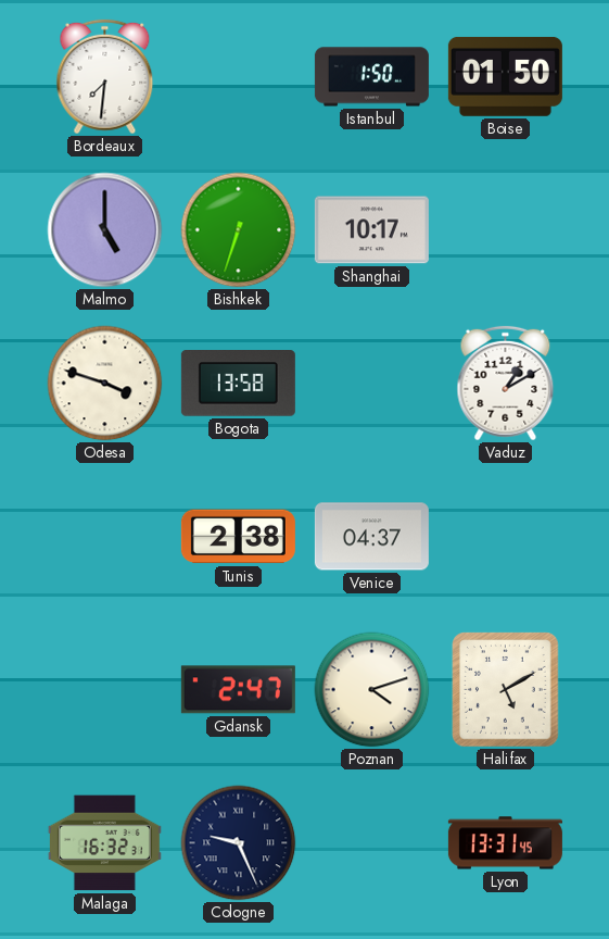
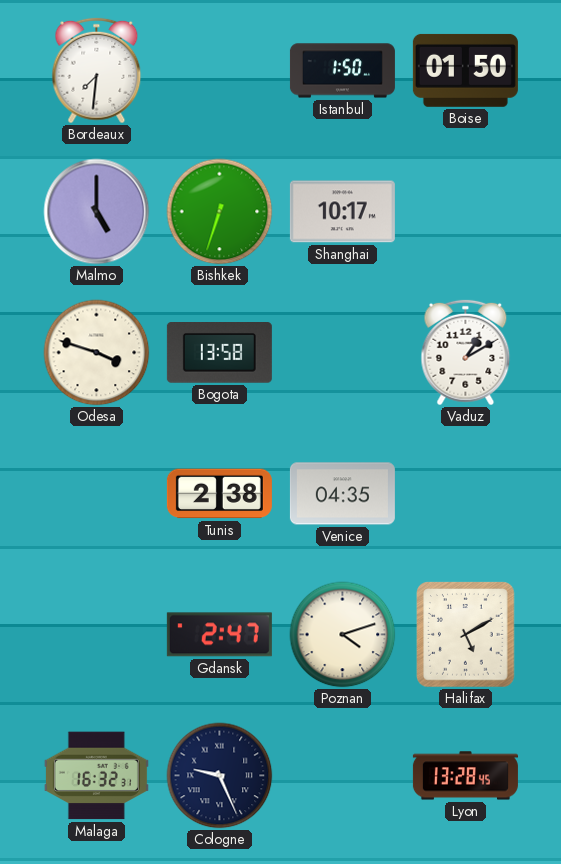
Venice: 04:37 -> 04:35 (342, 494)
Lyon: 13:31 -> 13:28 (465, 776)
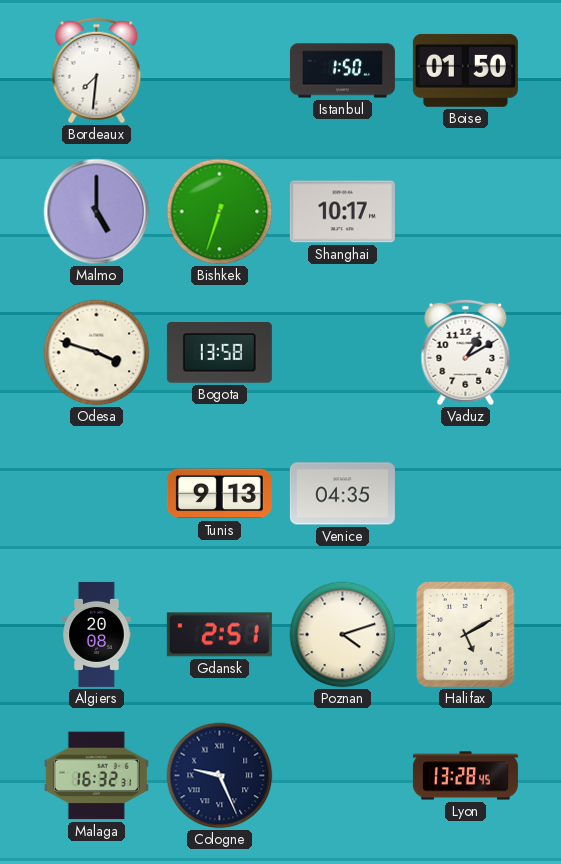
Tunis: 2:38 -> 9:13 (219, 494)
Algiers: none -> 20:08 (97, 634)
Gdansk: 2:47 -> 2:51 (219, 635)
